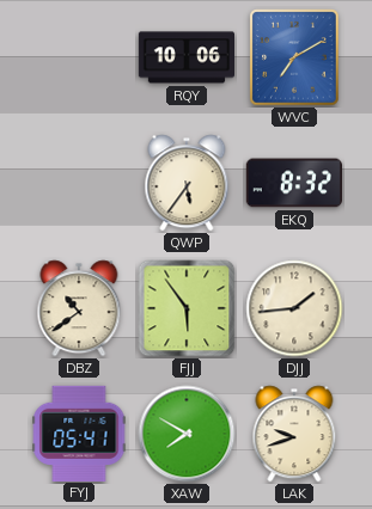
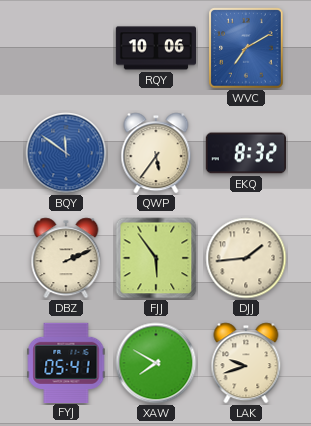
BQY: none -> 11:51 (66, 153)
DBZ: 10:39 -> 2:11 (66, 258)
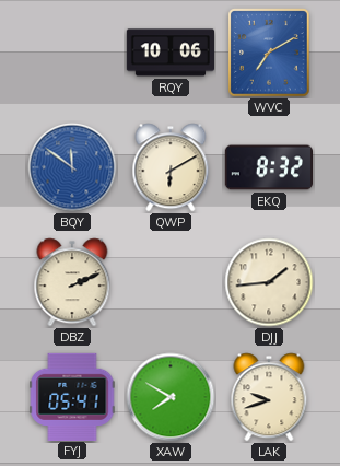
QWP: 5:36 -> 6:10 (171, 167)
FJJ: 5:54 -> none (156, 258)
